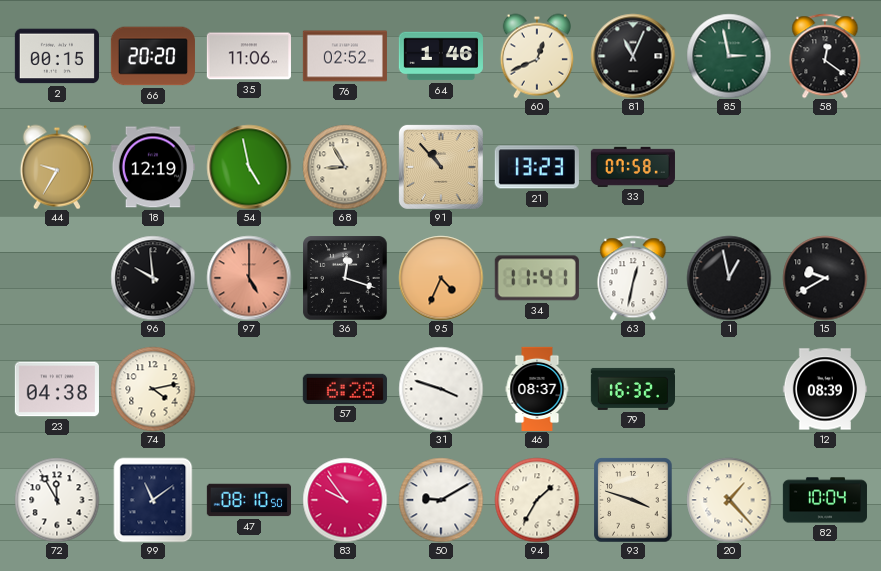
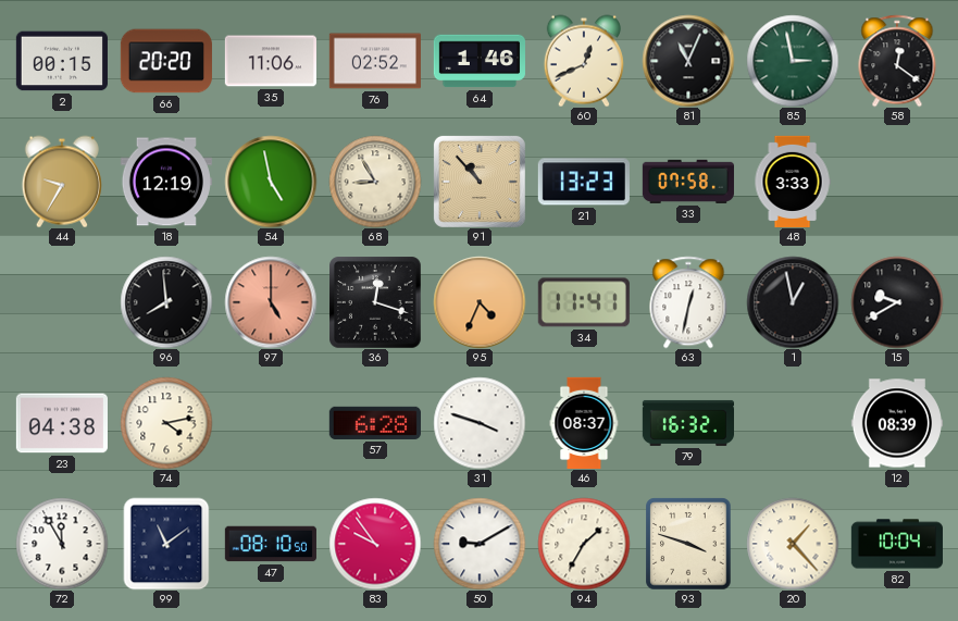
48: none -> 3:33 (793, 181)
96: 9:59 -> 7:59 (166, 302)
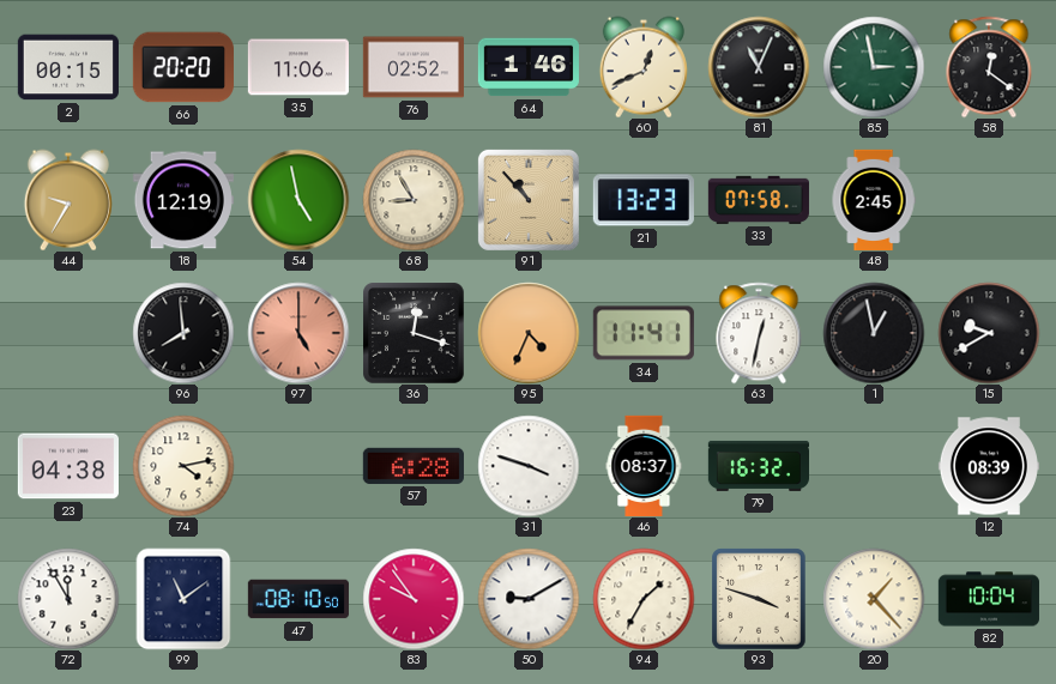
48: 3:33 -> 2:45 (874, 199)
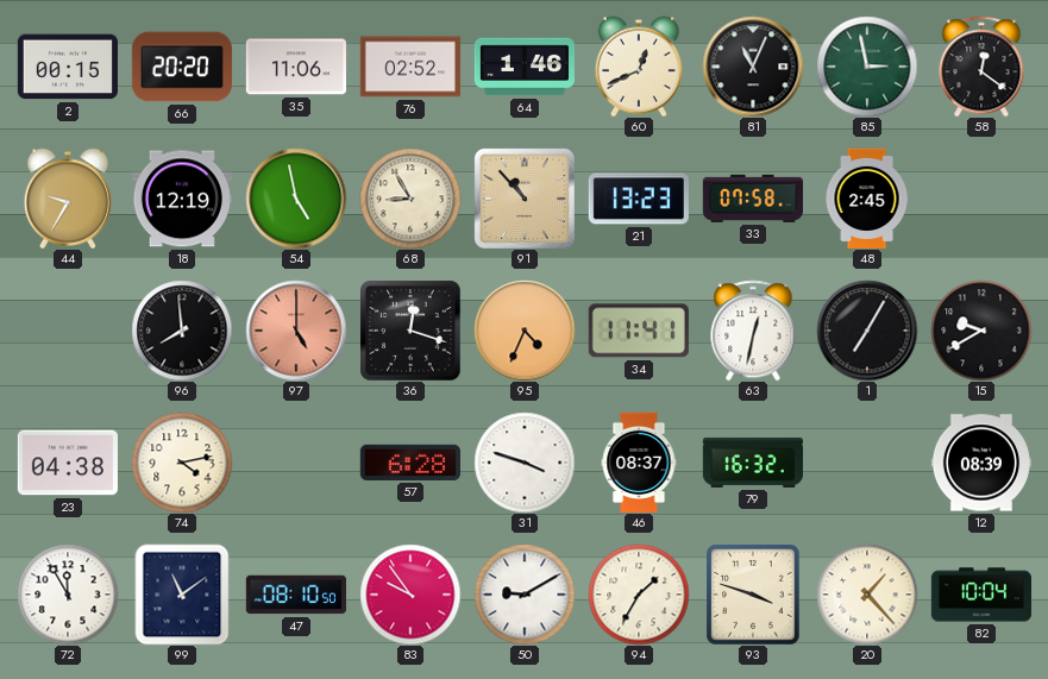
1: 12:58 -> 7:05 (867, 331)
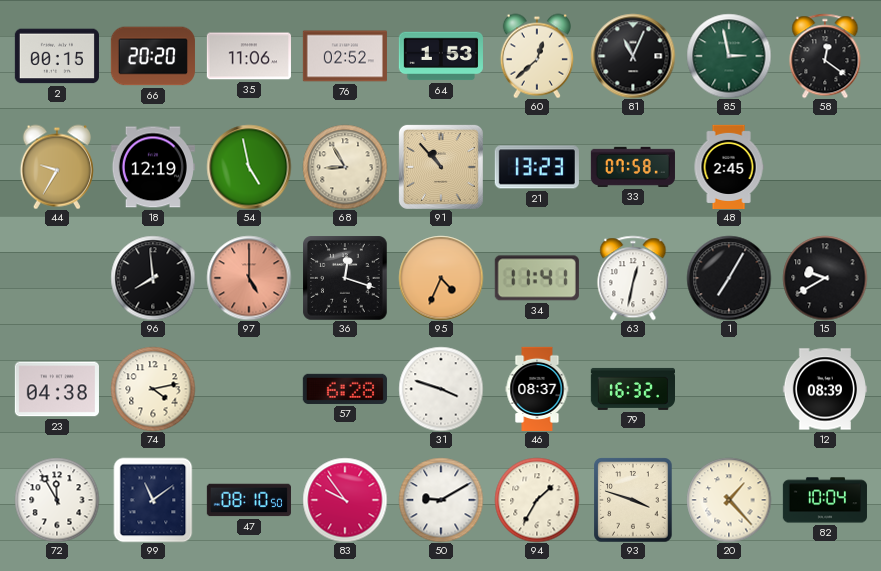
64: 1:46 -> 1:53 (441, 56)
60: 12:41 -> 12:38 (537, 56)
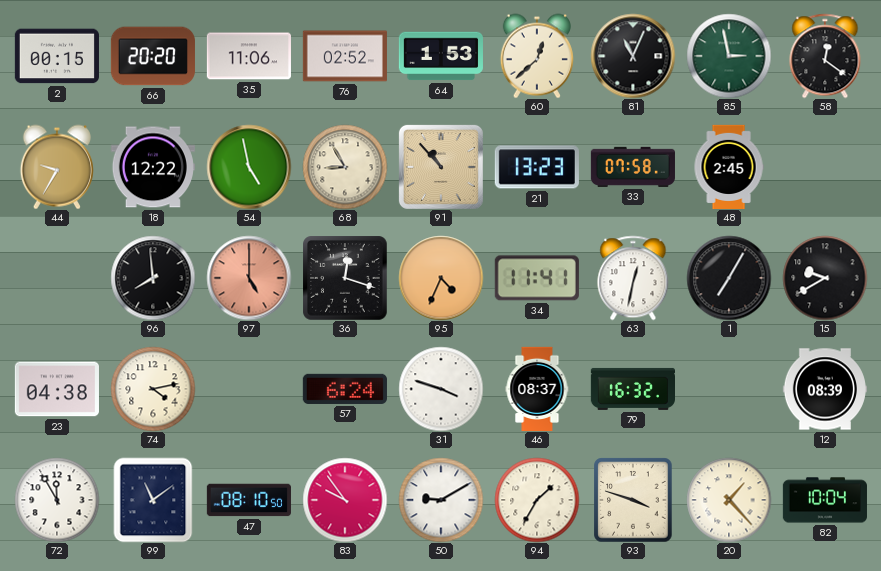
18: 12:19 -> 12:22 (153, 167)
57: 6:28 -> 6:24 (345, 389)
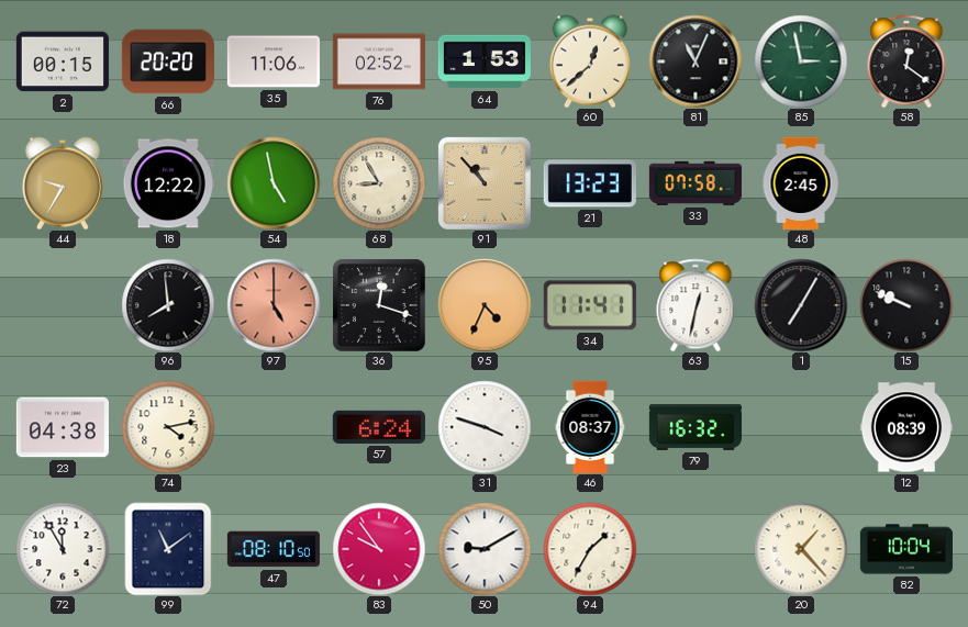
15: 9:40 -> 9:49 (906, 305)
93: 3:48 -> none (633, 500)
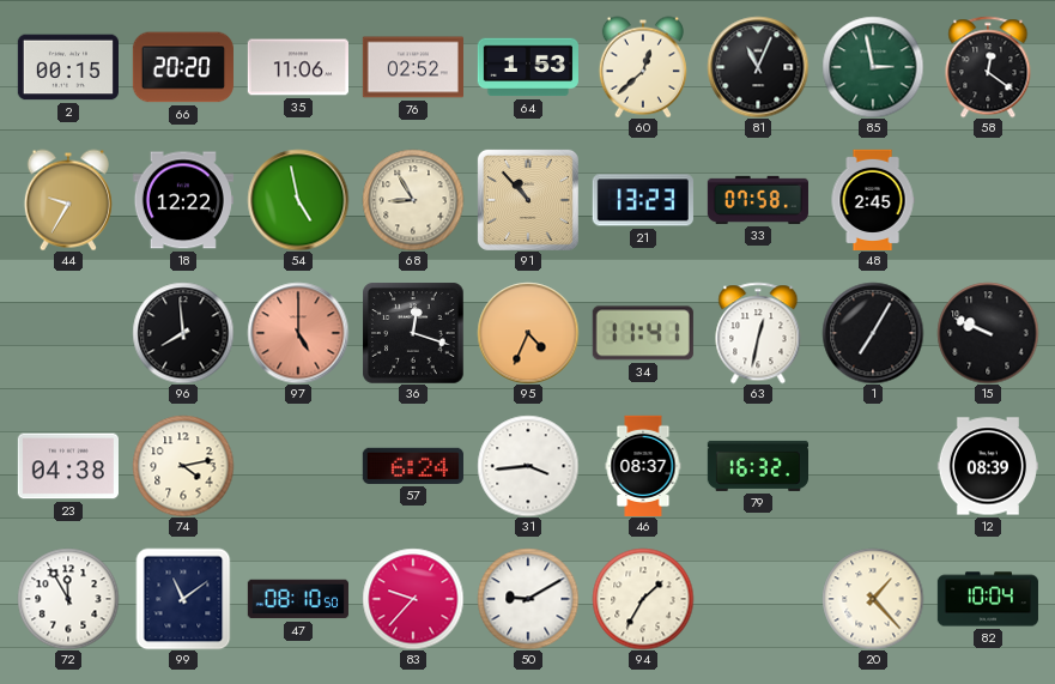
31: 3:48 -> 3:44 (528, 466)
83: 9:54 -> 9:37 (413, 599)
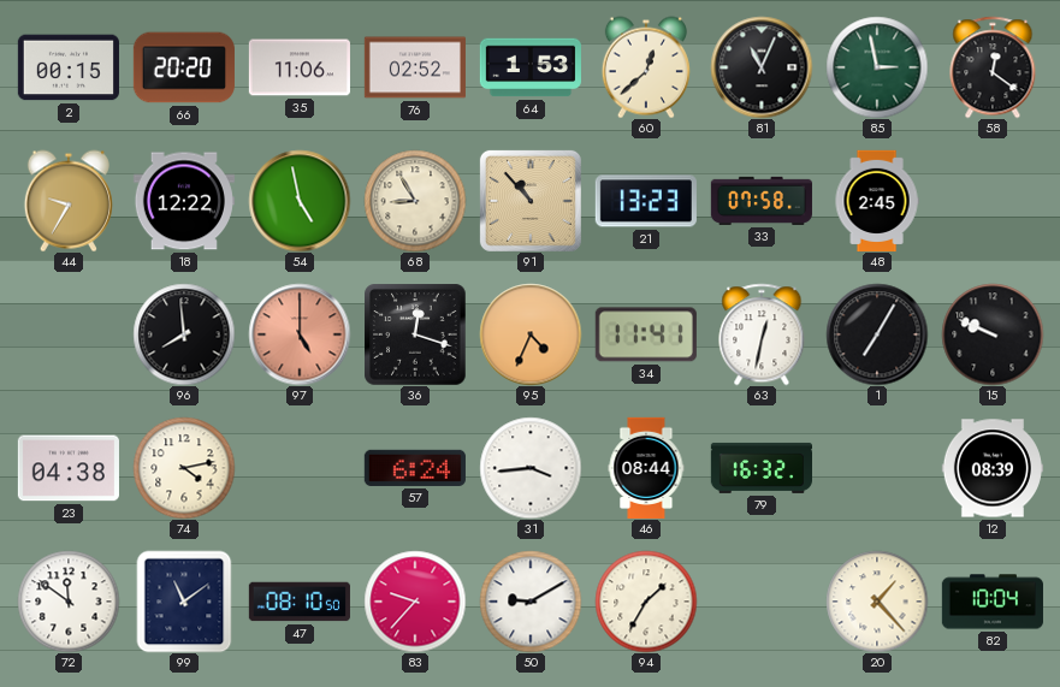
46: 08:37 -> 08:44 (646, 467)
72: 11:55 -> 11:51 (69, 602)
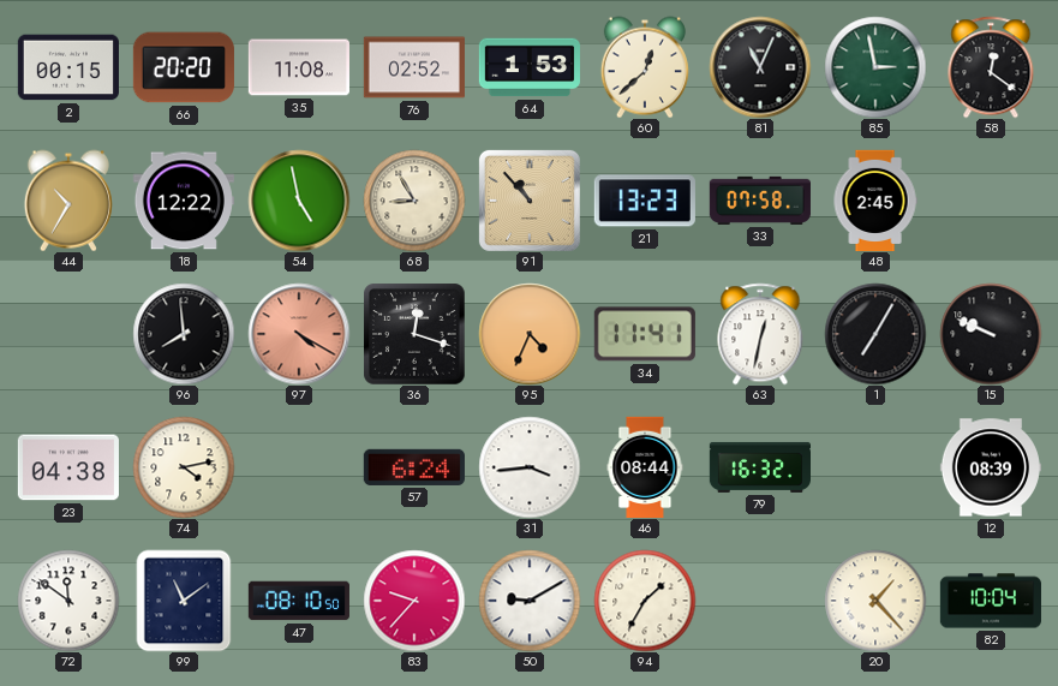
35: 11:06 -> 11:08 (299, 67)
44: 9:35 -> 10:35 (68, 201)
97: 5:00 -> 4:20 (299, 334)
